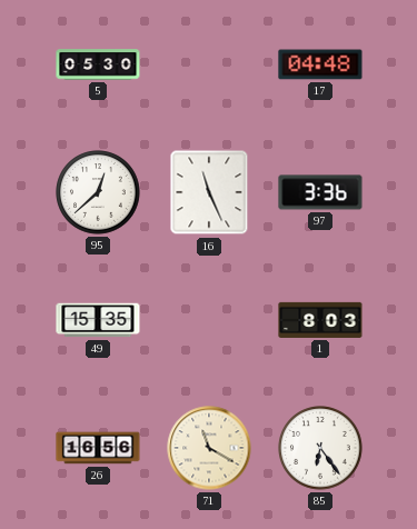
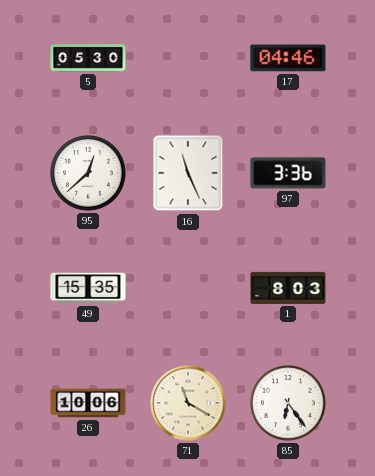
17: 04:48 -> 04:46 (288, 58)
26: 16:56 -> 10:06 (88, 403)
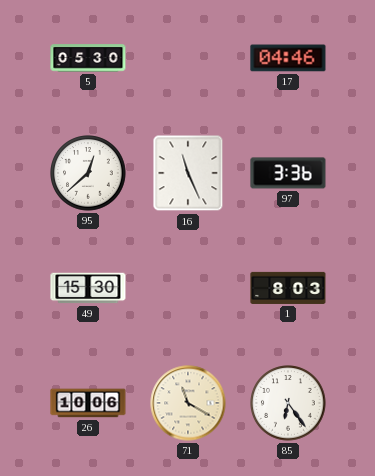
49: 15:35 -> 15:30 (88, 288)
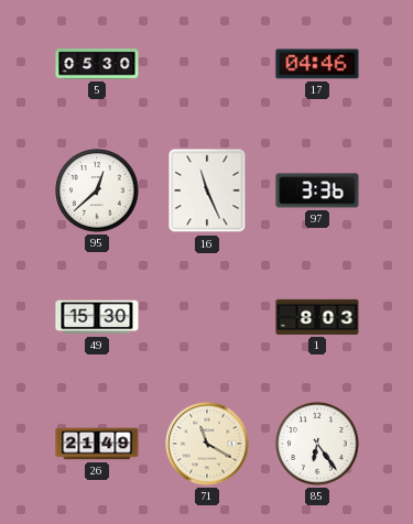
26: 10:06 -> 21:49 (97, 444)
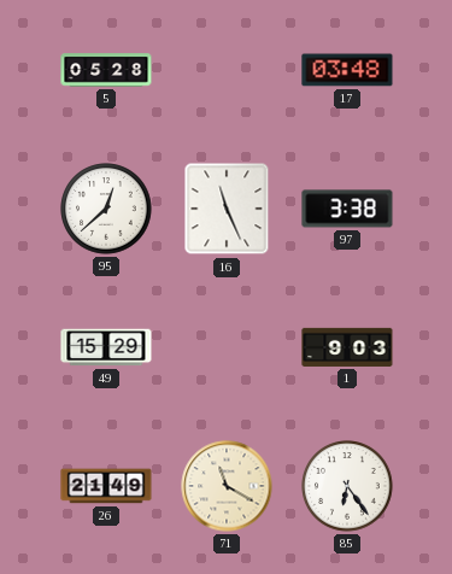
5: 05:30 -> 05:28 (106, 70)
17: 04:46 -> 03:48 (347, 70)
97: 3:36 -> 3:38 (347, 209)
49: 15:30 -> 15:29 (106, 347)
1: 8:03 -> 9:03 (347, 347)
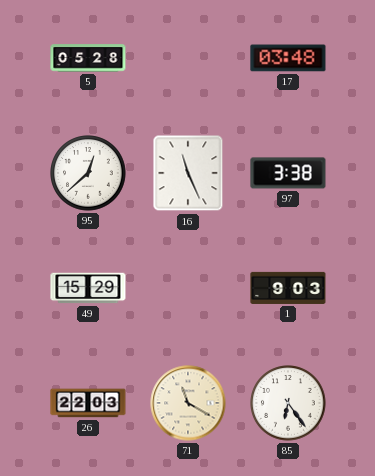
26: 21:49 -> 22:03 (88, 403)
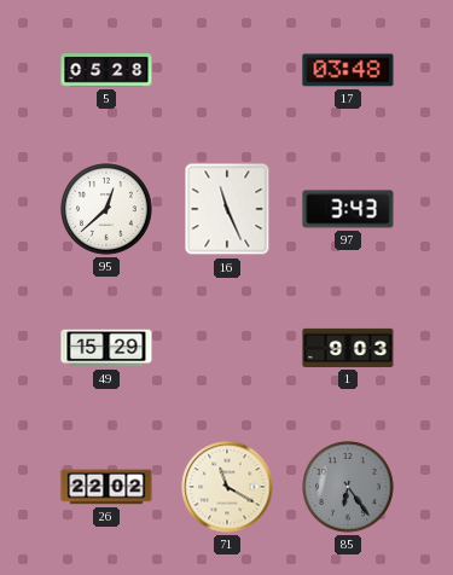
97: 3:38 -> 3:43 (348, 209)
26: 22:03 -> 22:02 (106, 487)
85 dial: white -> grey (348, 487)
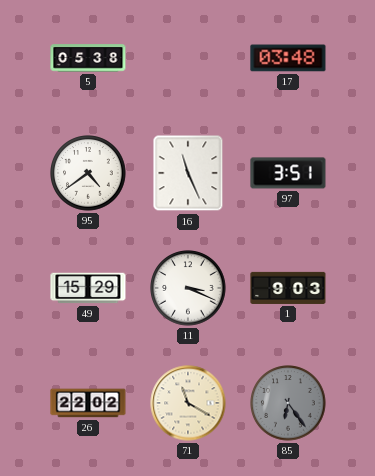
5: 05:28 -> 05:38 (88, 58)
95: 12:38 -> 4:39 (88, 173)
97: 3:43 -> 3:51 (288, 173)
11: none -> 3:19 (188, 288)
